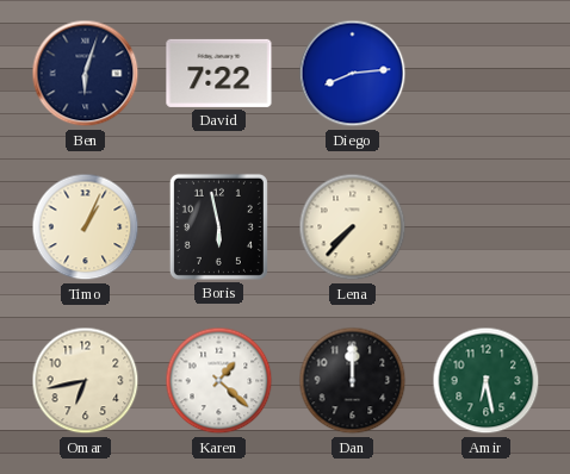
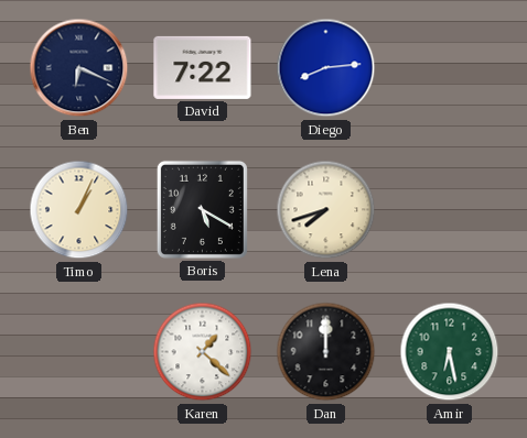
Ben: 6:03 -> 6:19 (79, 68)
Boris: 5:58 -> 5:20 (202, 209)
Lena: 7:37 -> 7:42 (326, 210)
Omar: 6:43 -> none (86, 381)
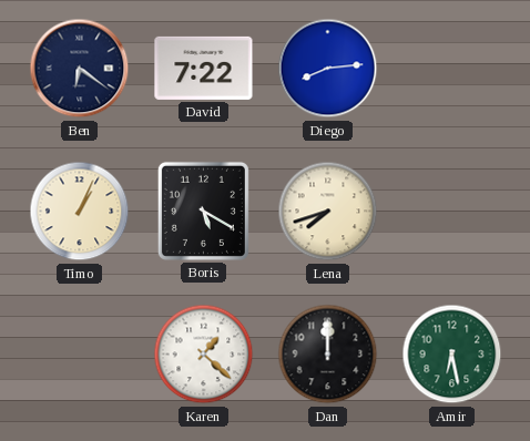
Ben: 6:19 -> 6:21 (80, 69)
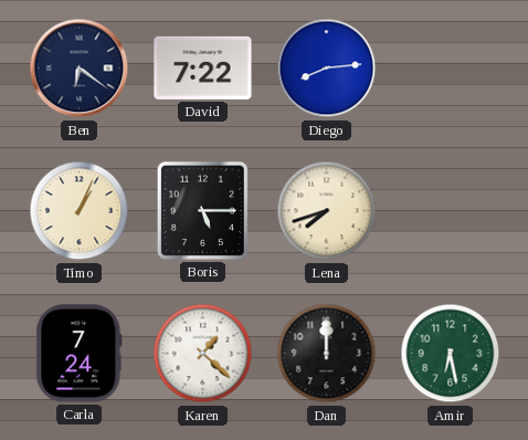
Boris: 5:20 -> 5:15 (202, 210)
Carla: none -> 7:24 (80, 354)
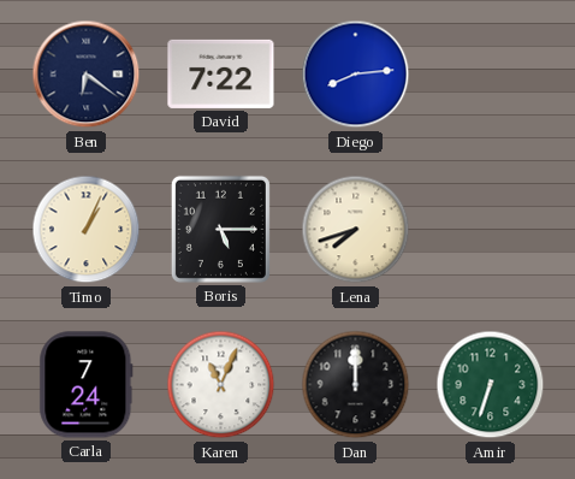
Karen: 1:22 -> 11:04 (221, 385)
Amir: 6:28 -> 6:33 (491, 385)
